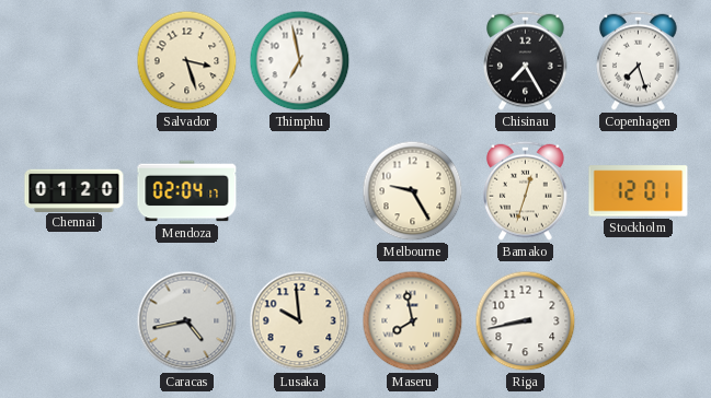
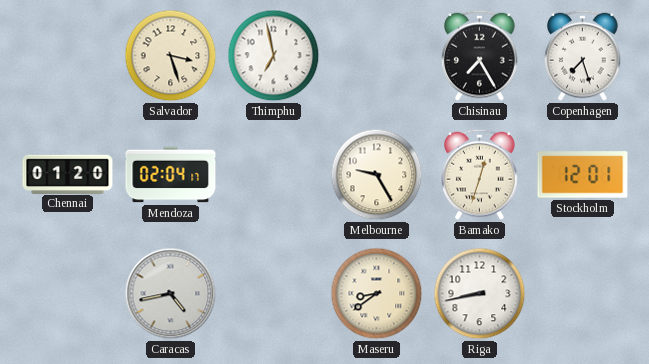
Lusaka: 9:59 -> none (300, 321)
Maseru: 7:58 -> 8:39 (377, 294)
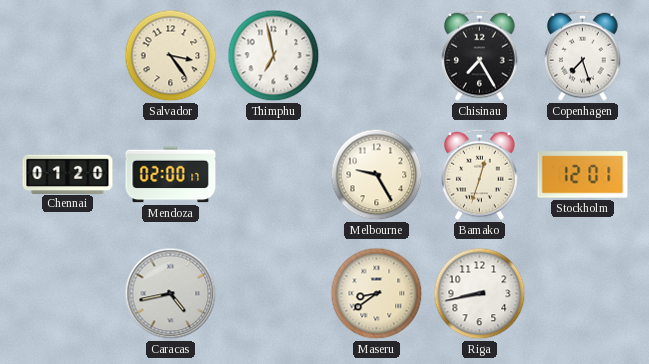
Salvador: 3:27 -> 3:24 (171, 56)
Mendoza: 02:04 -> 02:00 (171, 175)
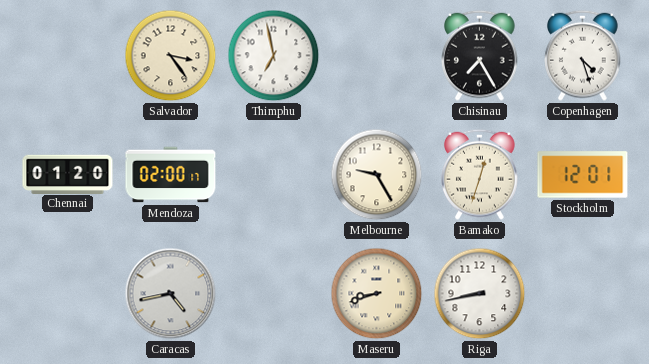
Copenhagen: 7:27 -> 4:27 (583, 55)
Maseru: 8:39 -> 8:42 (377, 294)
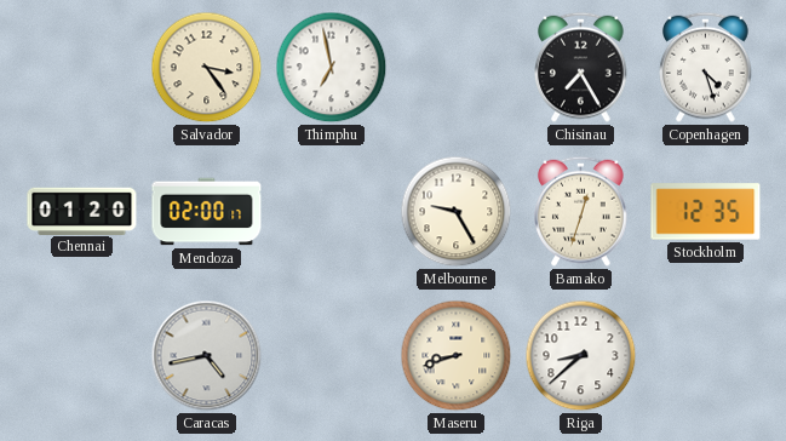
Stockholm: 12:01 -> 12:35 (706, 212)
Riga: 8:43 -> 8:38 (581, 356)
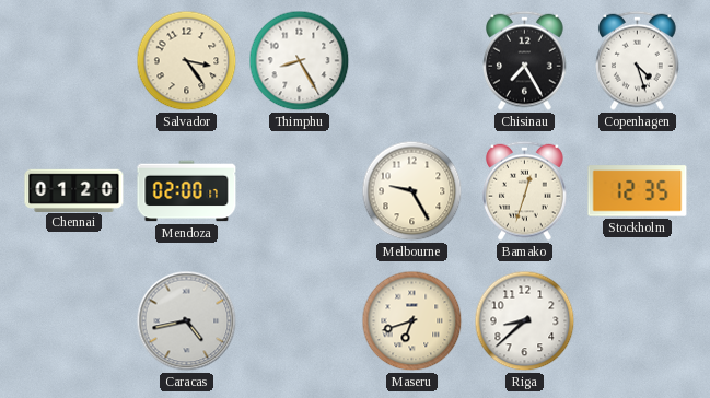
Thimphu: 6:58 -> 8:25 (300, 61)
Maseru: 8:42 -> 6:42 (412, 321)
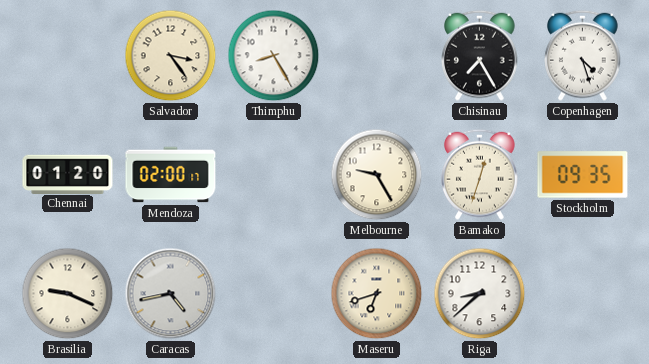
Stockholm: 12:35 -> 09:35 (583, 175)
Brasilia: none -> 9:19 (68, 294)
